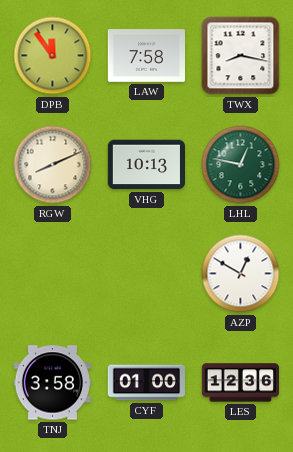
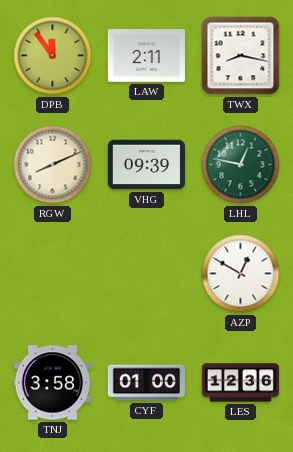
LAW: 7:58 -> 2:11 (146, 56)
VHG: 10:13 -> 09:39 (146, 165)
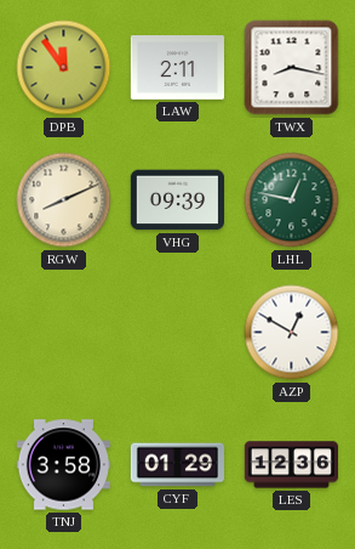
CYF: 01:00 -> 01:29 (177, 465)
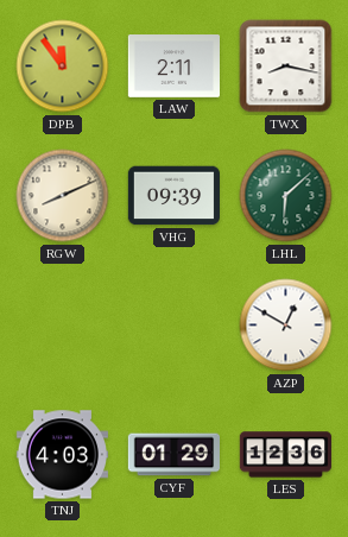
LHL: 12:47 -> 6:08 (286, 196)
TNJ: 3:58 -> 4:03 (62, 455)
